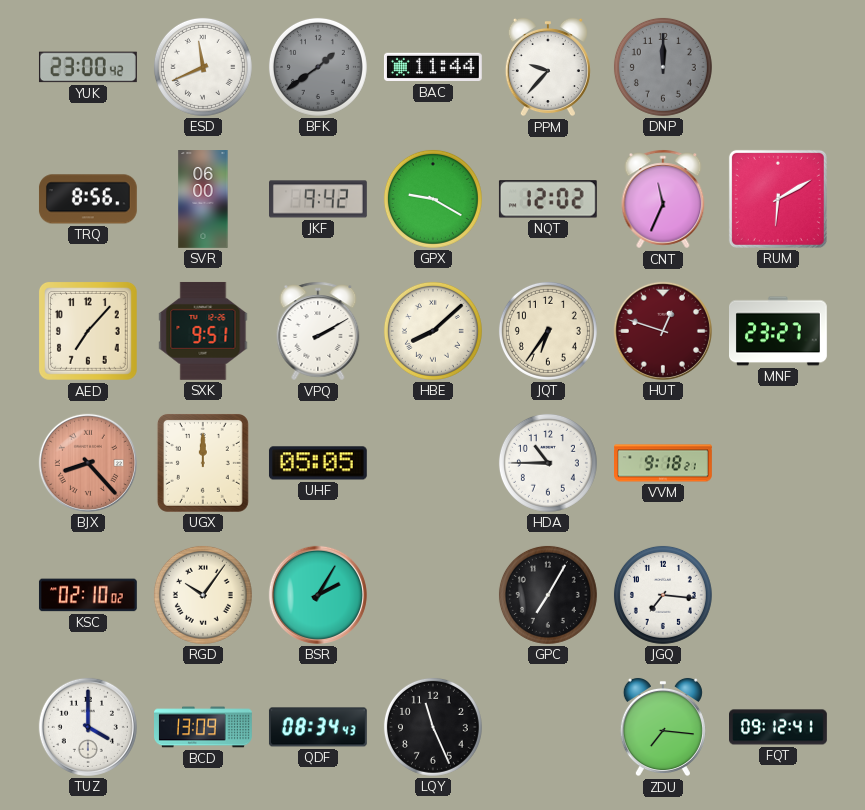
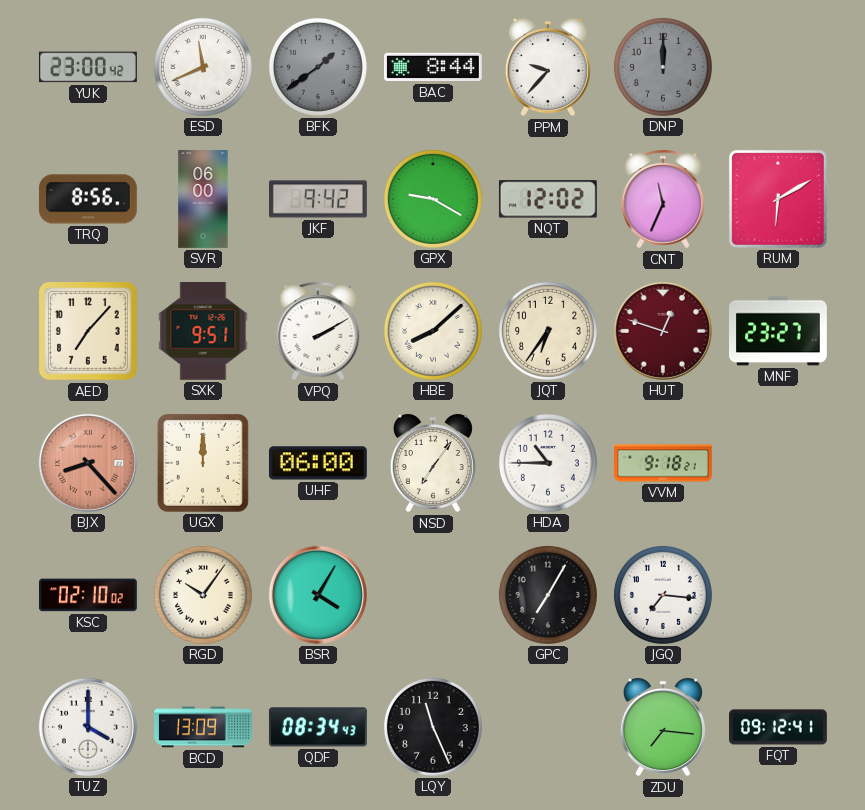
BAC: 11:44 -> 8:44 (433, 67)
UHF: 05:05 -> 06:00 (318, 463)
NSD: none -> 7:06 (433, 463)
BSR: 2:05 -> 4:05 (318, 595)
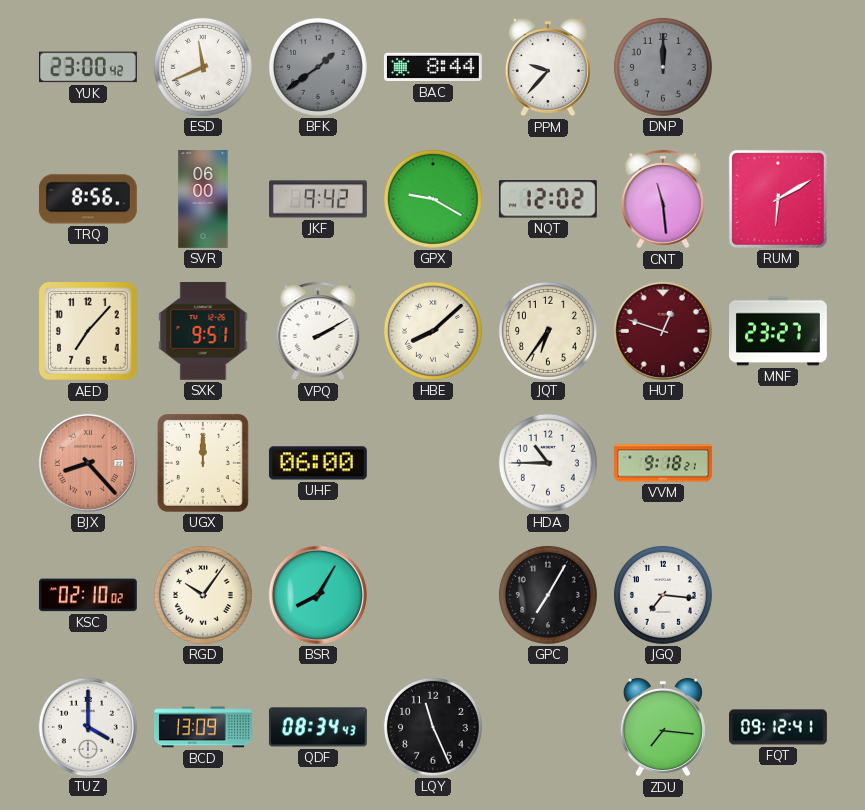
CNT: 11:34 -> 11:29 (663, 199)
NSD: 7:06 -> none (433, 463)
BSR: 4:05 -> 8:05 (318, 595)
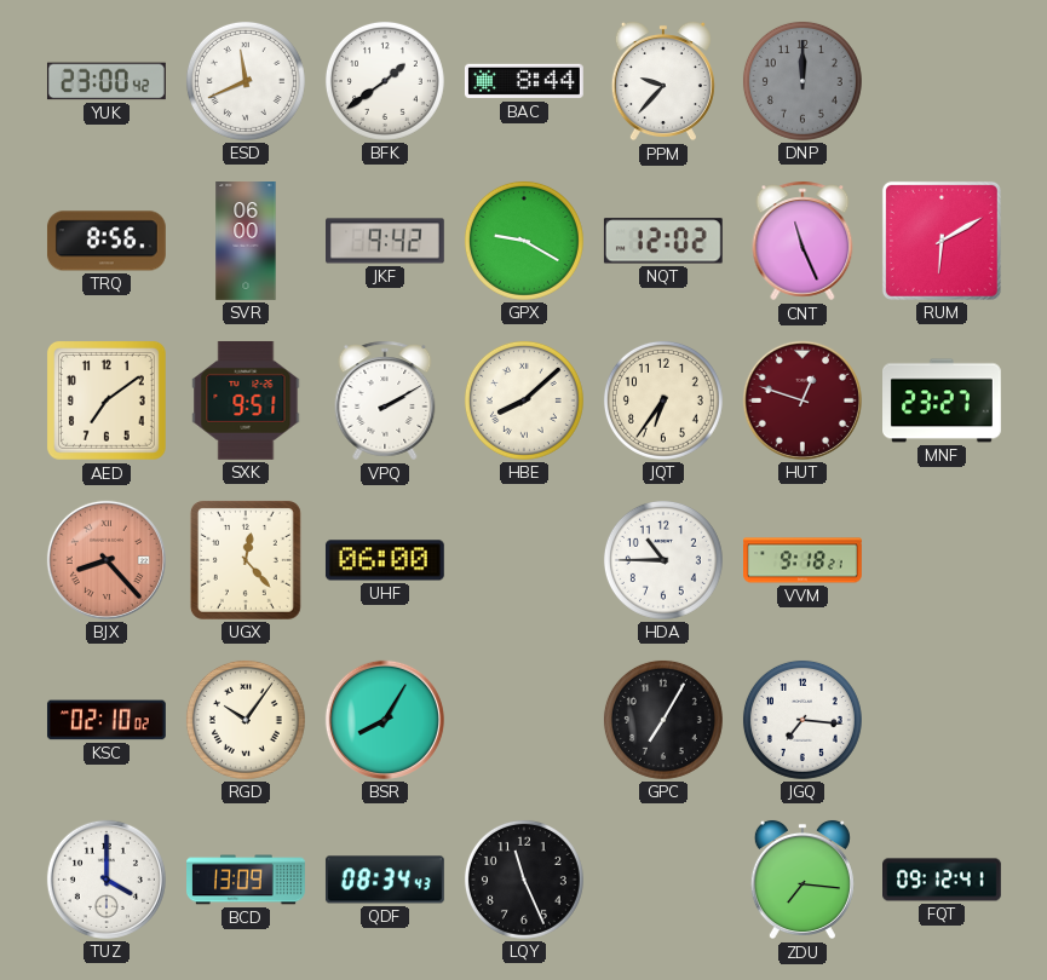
BFK dial: grey -> white (385, 81)
CNT: 11:29 -> 11:26 (802, 241)
AED: 7:07 -> 7:09 (107, 400)
UGX: 12:00 -> 12:23 (246, 560)
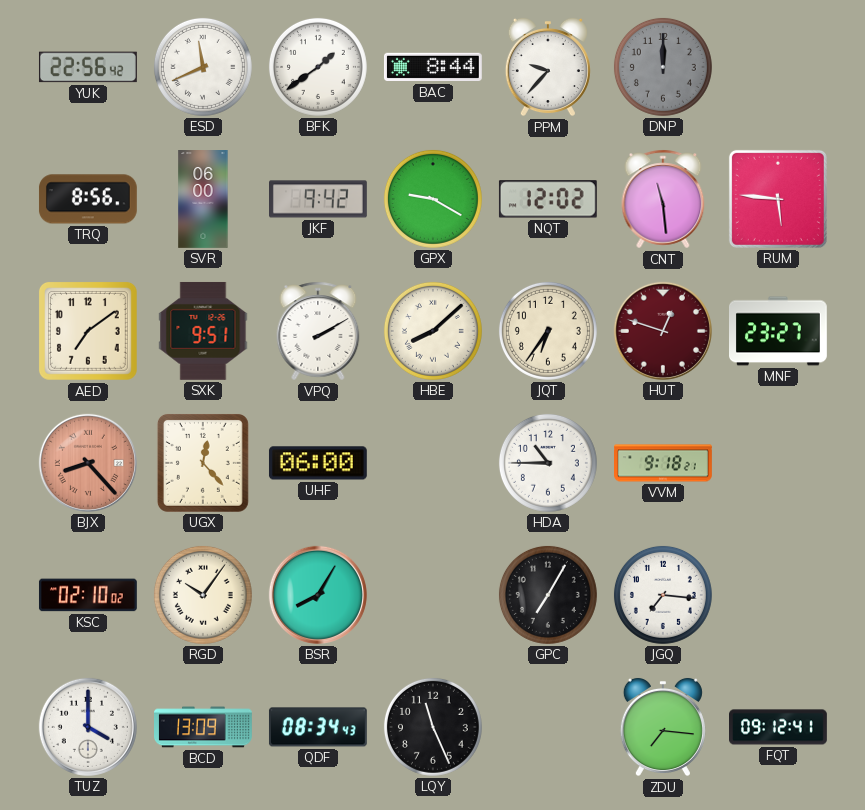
YUK: 23:00 -> 22:56 (88, 67)
CNT: 11:26 -> 11:29 (663, 199)
RUM: 6:10 -> 5:46 (778, 199)
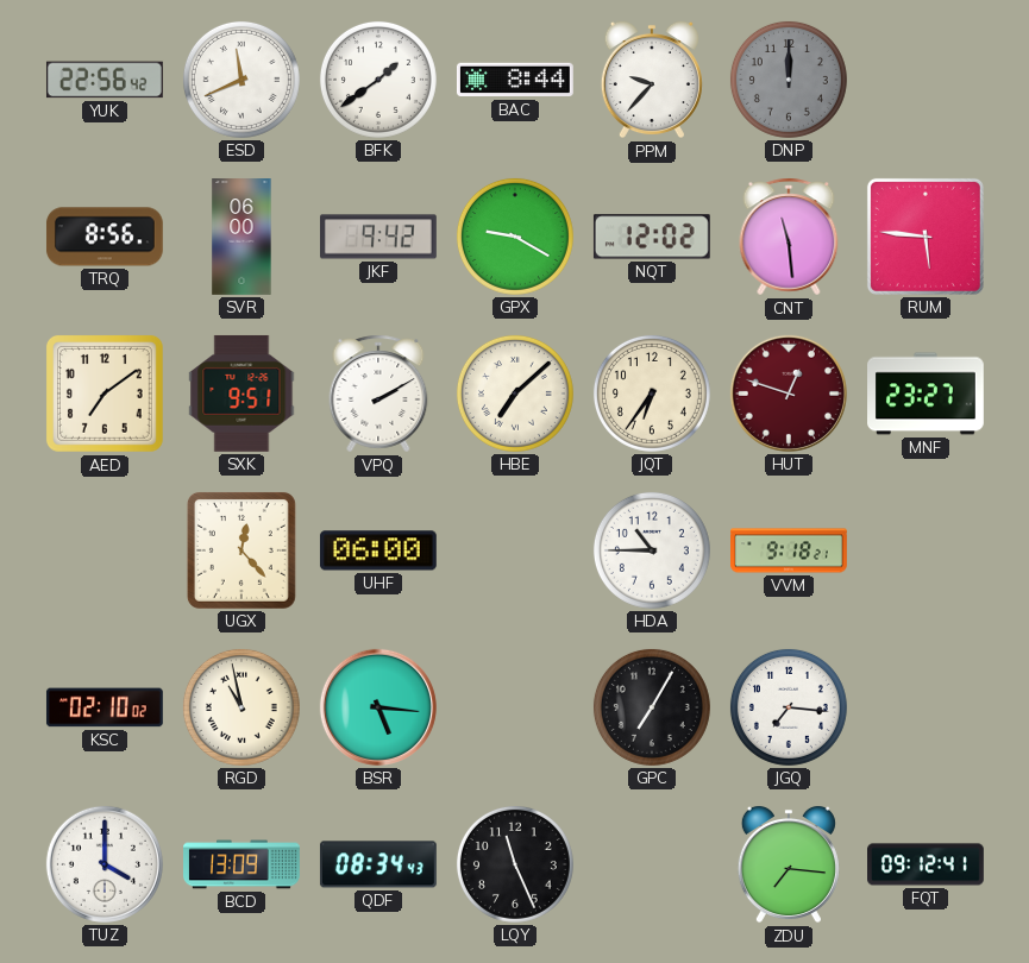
HBE: 8:08 -> 7:08 (515, 394)
BJX: 8:23 -> none (88, 463)
RGD: 10:06 -> 10:58 (241, 707)
BSR: 8:05 -> 5:16 (378, 707)
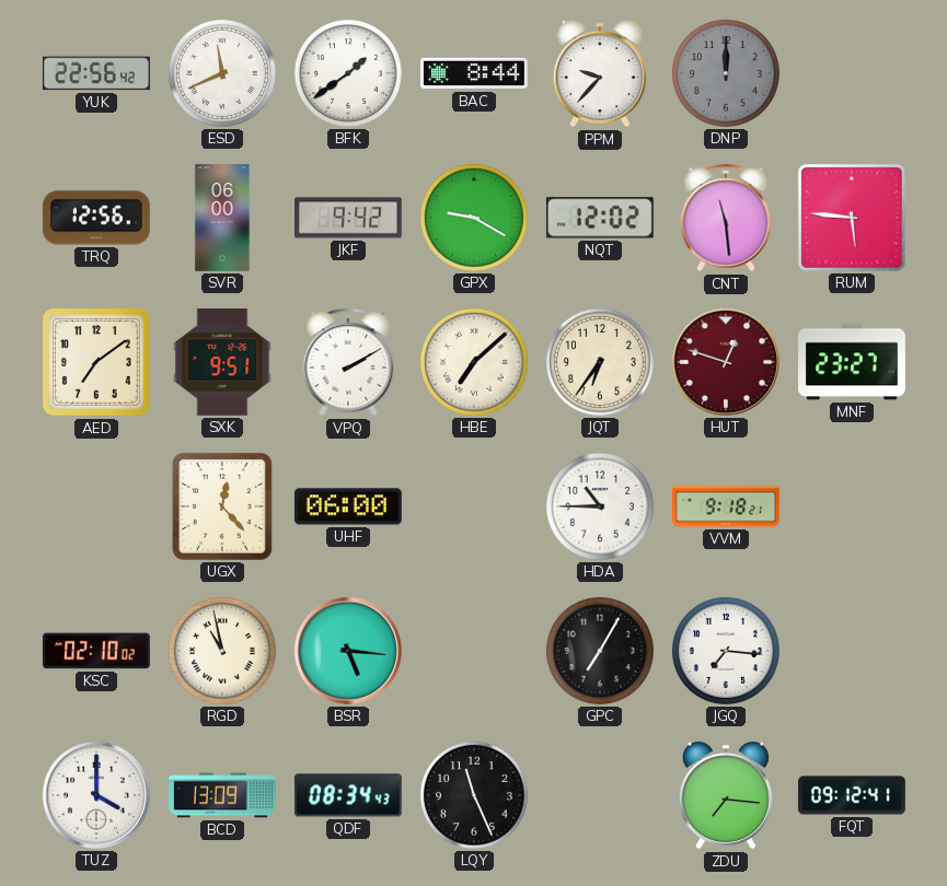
TRQ: 8:56 -> 12:56 (96, 218)
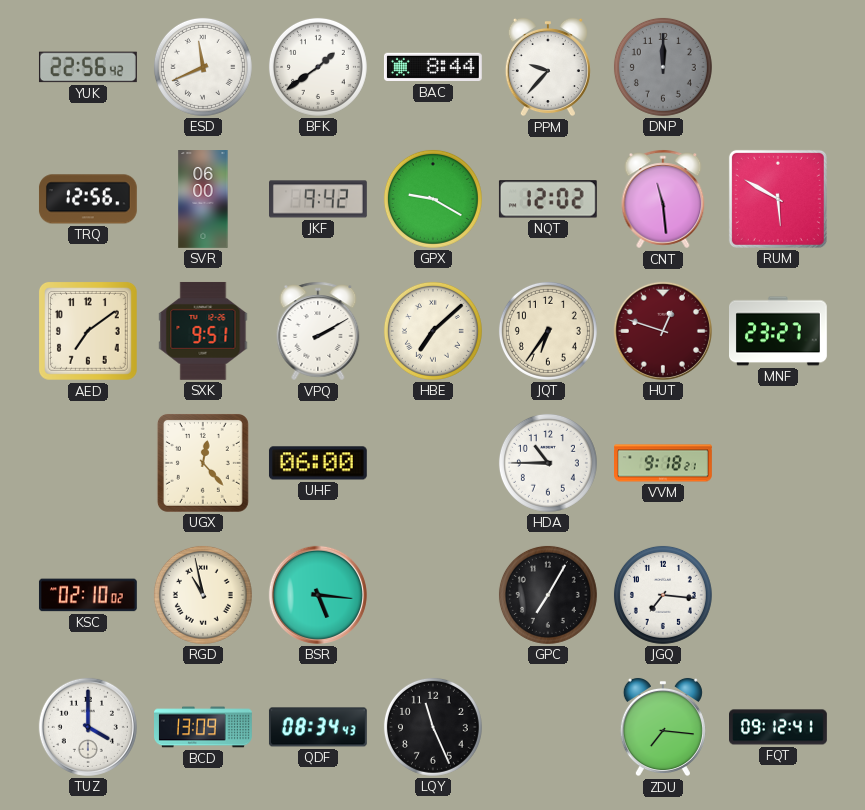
RUM: 5:46 -> 5:50 (778, 199)
